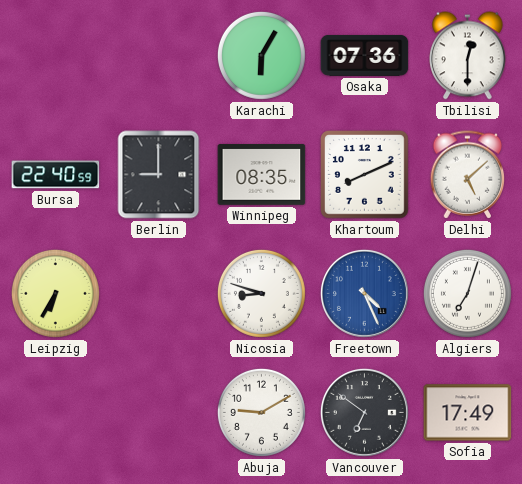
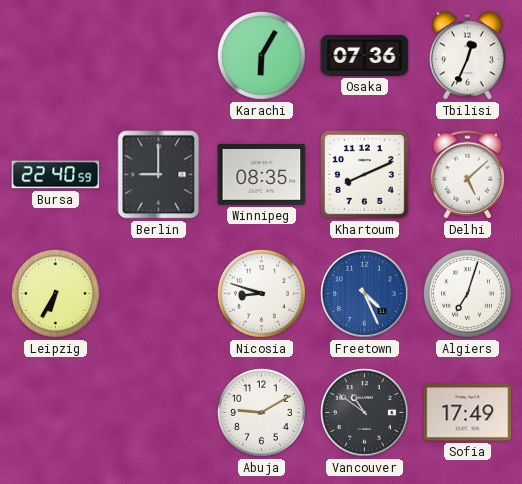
Tbilisi: 12:30 -> 12:34 (468, 56)
Vancouver: 6:51 -> 10:51 (364, 412)
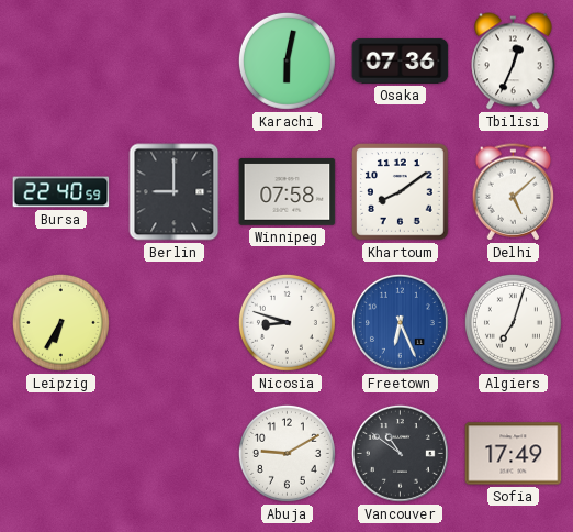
Karachi: 6:05 -> 6:02 (286, 60)
Winnipeg: 08:35 -> 07:58 (288, 192)
Khartoum: 8:11 -> 8:09 (401, 192)
Freetown: 4:26 -> 6:26 (400, 322)
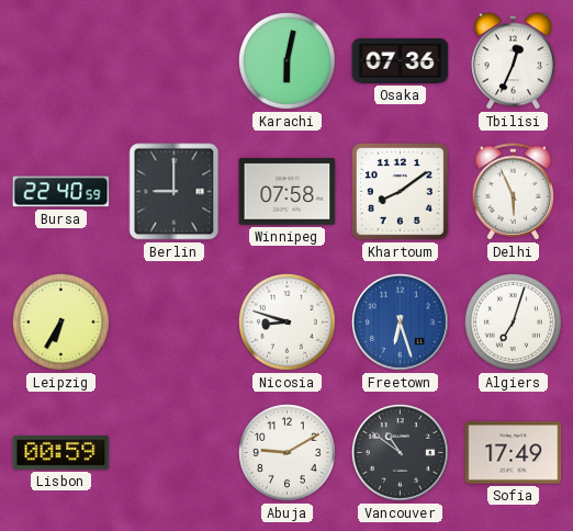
Delhi: 5:08 -> 5:56 (514, 192)
Freetown: 6:26 -> 6:27 (400, 321)
Lisbon: none -> 00:59 (61, 453)
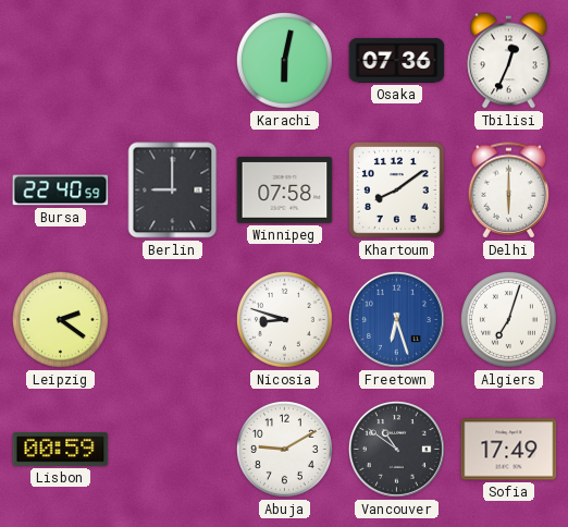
Delhi: 5:56 -> 6:00 (509, 191)
Leipzig: 6:35 -> 2:21 (60, 319)
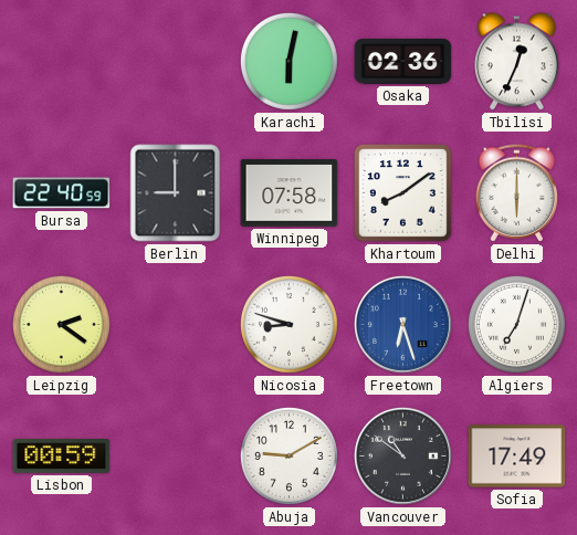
Osaka: 07:36 -> 02:36 (403, 61)
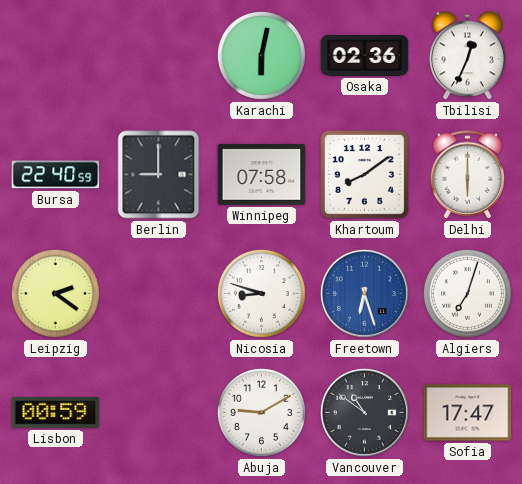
Sofia: 17:49 -> 17:47 (468, 413)
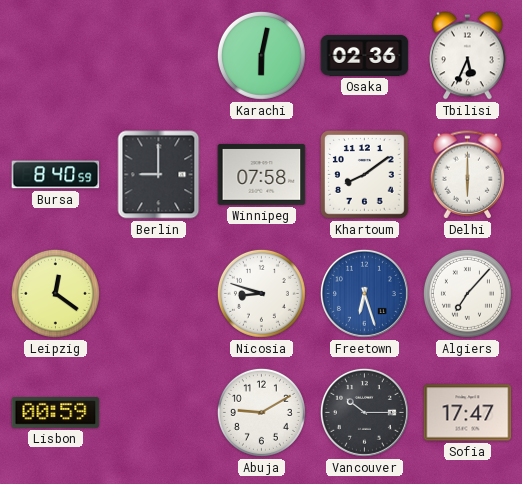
Tbilisi: 12:34 -> 5:34 (468, 56)
Bursa: 22:40 -> 8:40 (56, 175)
Leipzig: 2:21 -> 12:21 (55, 293)
Algiers: 7:03 -> 7:07 (467, 293)
Vancouver: 10:51 -> 10:15 (364, 412)
